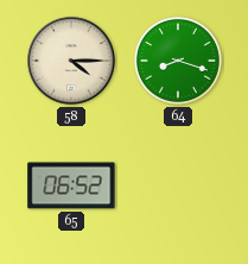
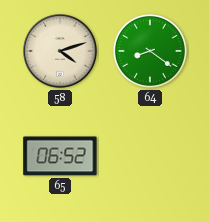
58: 4:15 -> 4:12 (60, 51)
64: 8:18 -> 8:21 (150, 51)
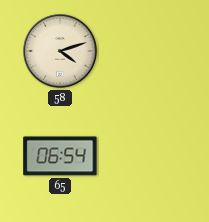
64: 8:21 -> none (150, 51)
65: 06:52 -> 06:54 (60, 156)
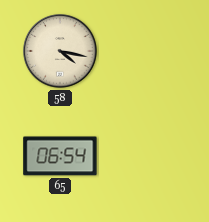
58: 4:12 -> 4:17 (60, 51)
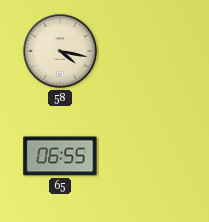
65: 06:54 -> 06:55 (60, 156)
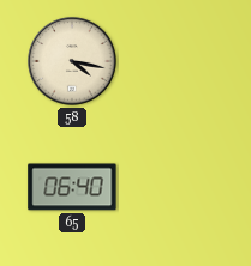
65: 06:55 -> 06:40 (72, 187)
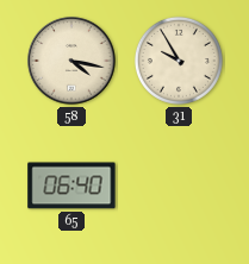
31: none -> 9:55 (179, 61)
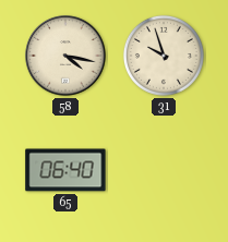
31: 9:55 -> 9:57 (164, 56)
